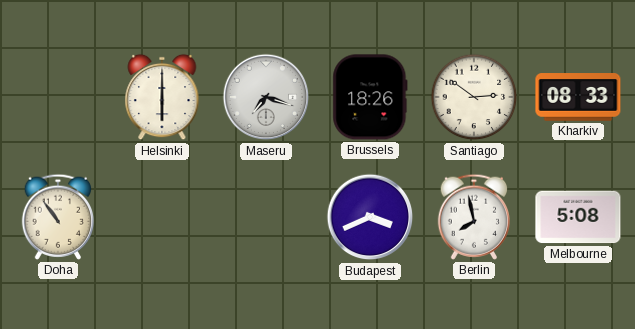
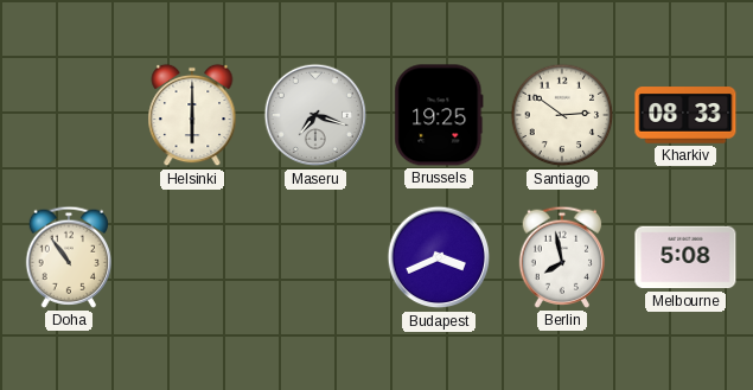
Brussels: 18:26 -> 19:25 (439, 115)
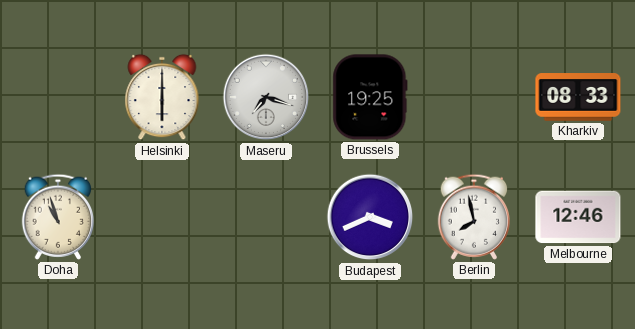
Santiago: 2:51 -> none (562, 115)
Doha: 10:54 -> 10:57 (57, 217)
Melbourne: 5:08 -> 12:46 (578, 217)
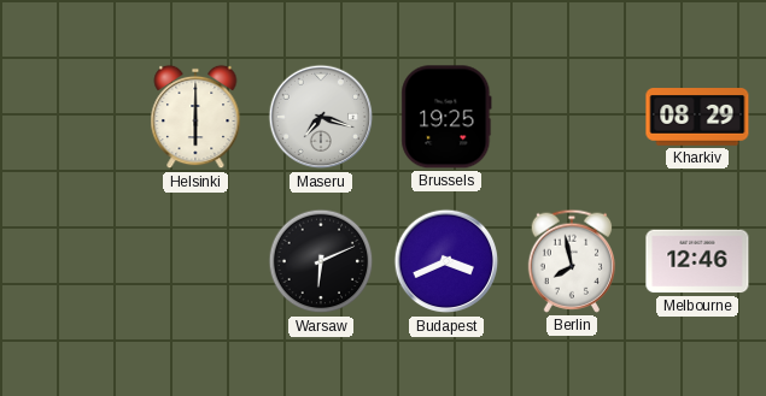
Kharkiv: 08:33 -> 08:29 (697, 117)
Doha: 10:57 -> none (57, 217)
Warsaw: none -> 6:11 (321, 261)
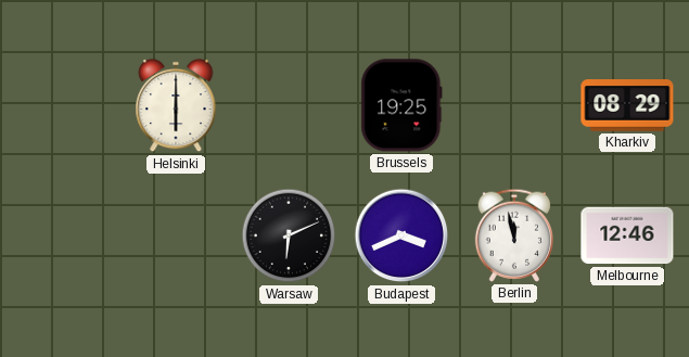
Maseru: 7:18 -> none (321, 117)
Berlin: 7:58 -> 11:58 (513, 235)
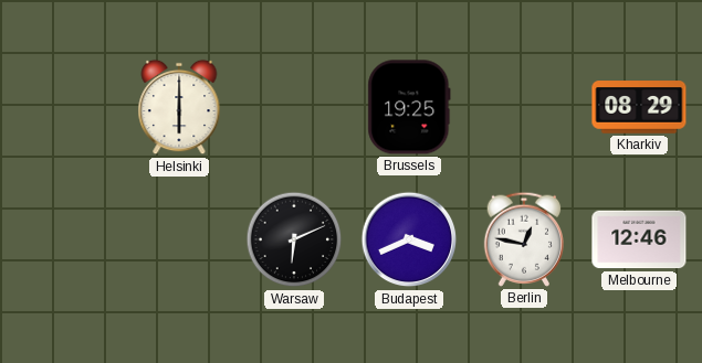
Berlin: 11:58 -> 12:47 (523, 239)
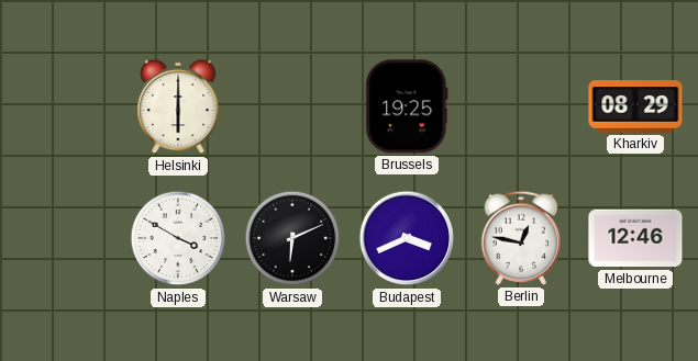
Naples: none -> 3:50 (178, 238)
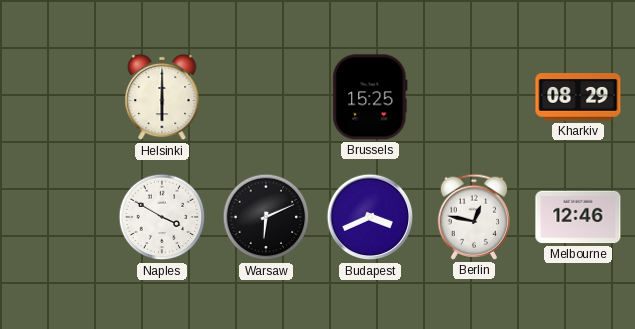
Brussels: 19:25 -> 15:25 (370, 97)
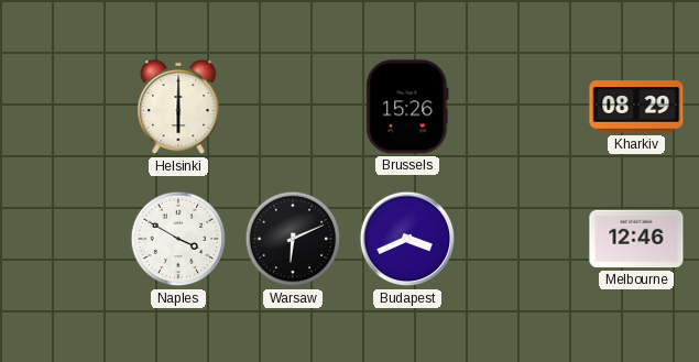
Brussels: 15:25 -> 15:26 (407, 107)
Berlin: 12:47 -> none (473, 217)
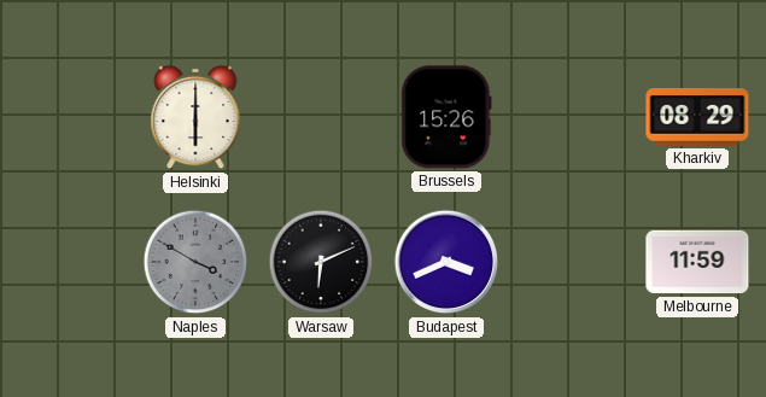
Naples dial: white -> grey (195, 262)
Melbourne: 12:46 -> 11:59 (697, 262)
